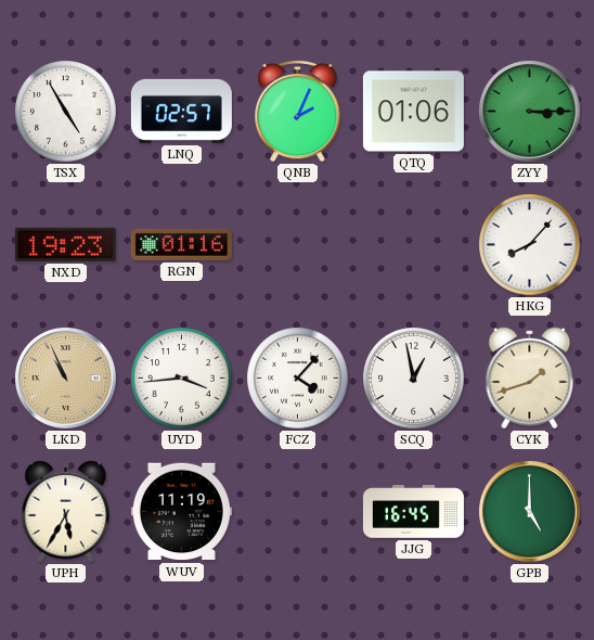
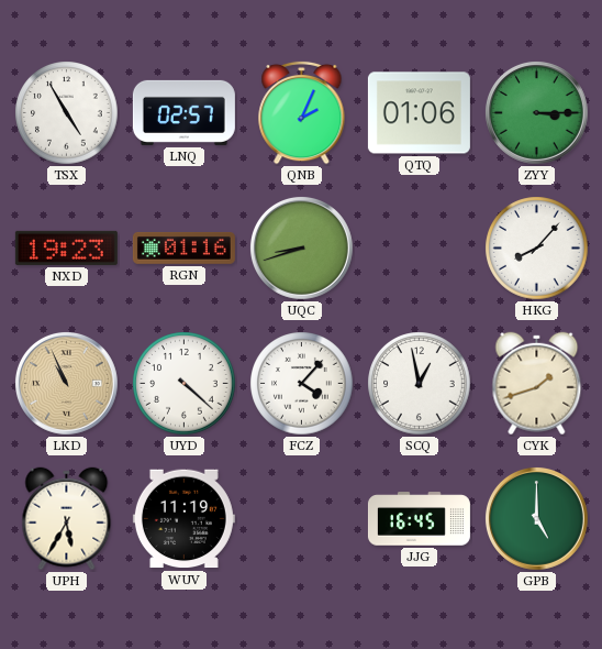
UQC: none -> 8:42 (301, 248)
UYD: 3:44 -> 4:22 (185, 384)
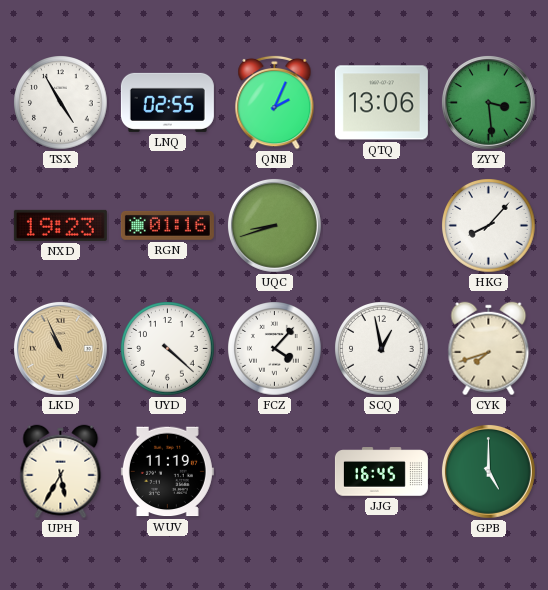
LNQ: 02:57 -> 02:55 (167, 102)
QTQ: 01:06 -> 13:06 (381, 103)
ZYY: 3:15 -> 3:29 (488, 102)
CYK: 1:42 -> 7:42 (489, 349)
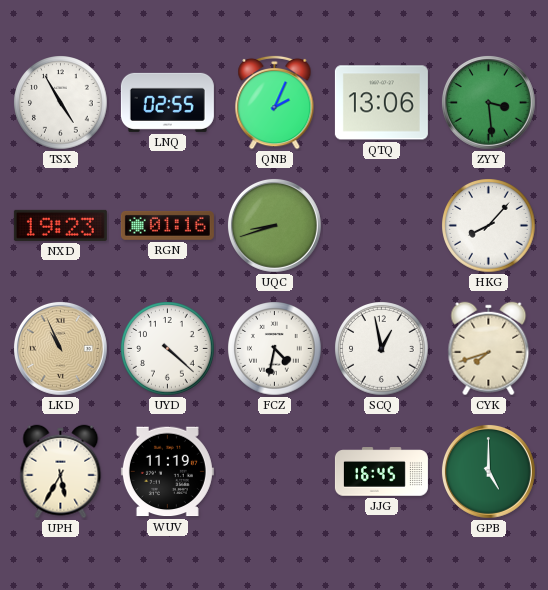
FCZ: 4:07 -> 4:32 (275, 349)
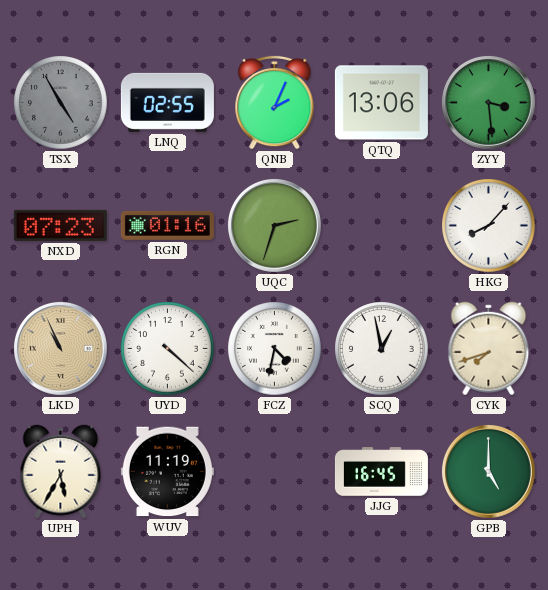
TSX dial: white -> grey (61, 103)
NXD: 19:23 -> 07:23 (60, 225)
UQC: 8:42 -> 2:33 (274, 225)
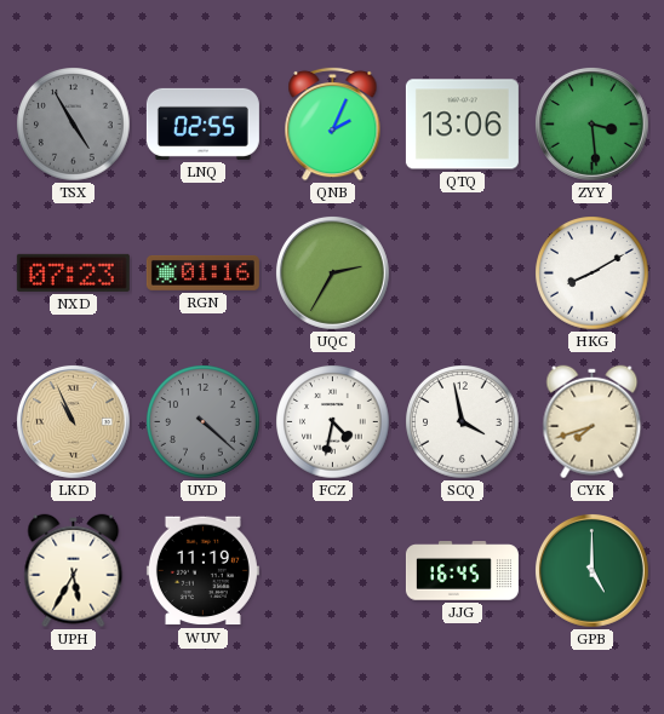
UQC: 2:33 -> 2:35 (332, 272)
HKG: 8:07 -> 8:10 (593, 273)
UYD dial: white -> grey (204, 422)
SCQ: 12:58 -> 3:58 (463, 422)
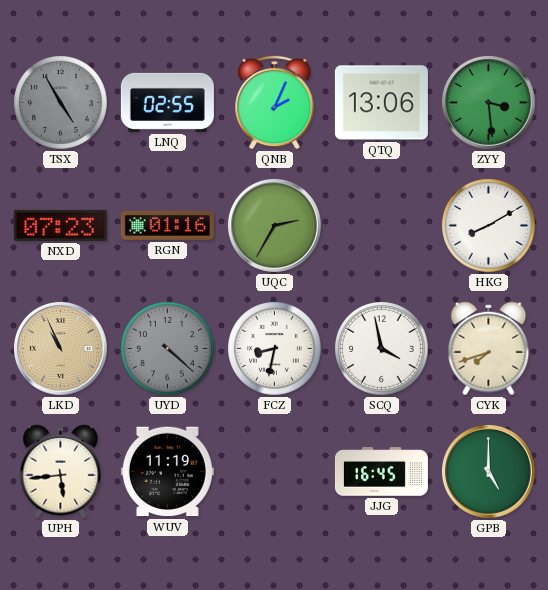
FCZ: 4:32 -> 8:32 (275, 349)
UPH: 5:35 -> 5:44 (61, 472)
